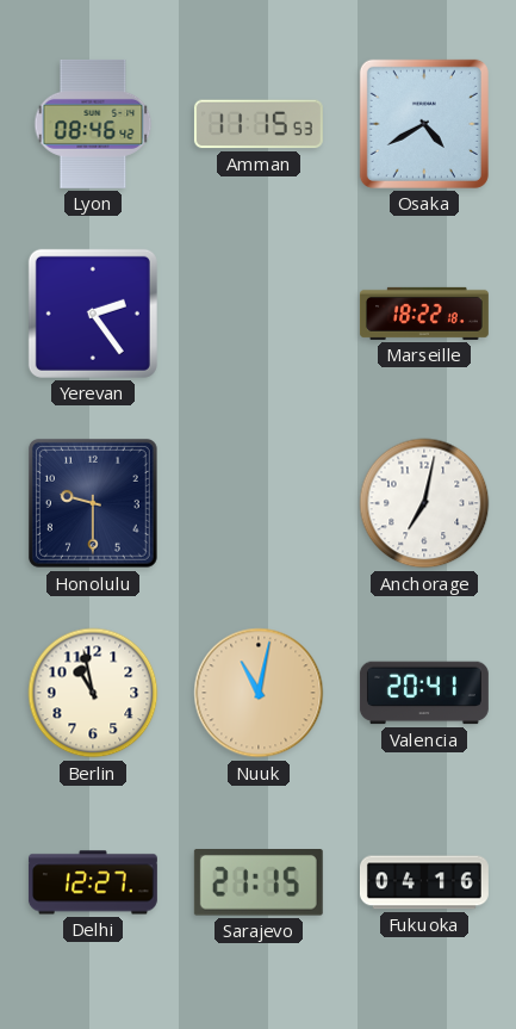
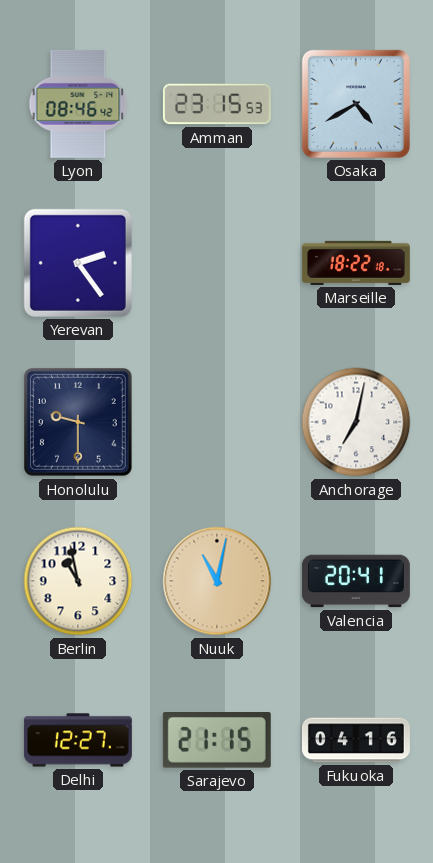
Amman: 11:15 -> 23:15 (217, 104)
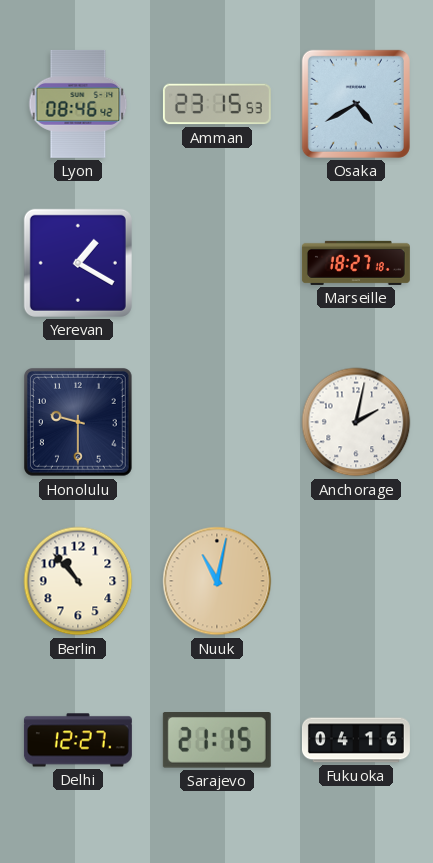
Yerevan: 2:24 -> 1:20 (78, 263)
Marseille: 18:22 -> 18:27 (356, 263)
Anchorage: 7:02 -> 2:02 (356, 422)
Berlin: 10:58 -> 10:53 (78, 581)
Valencia: 20:41 -> none (356, 581)
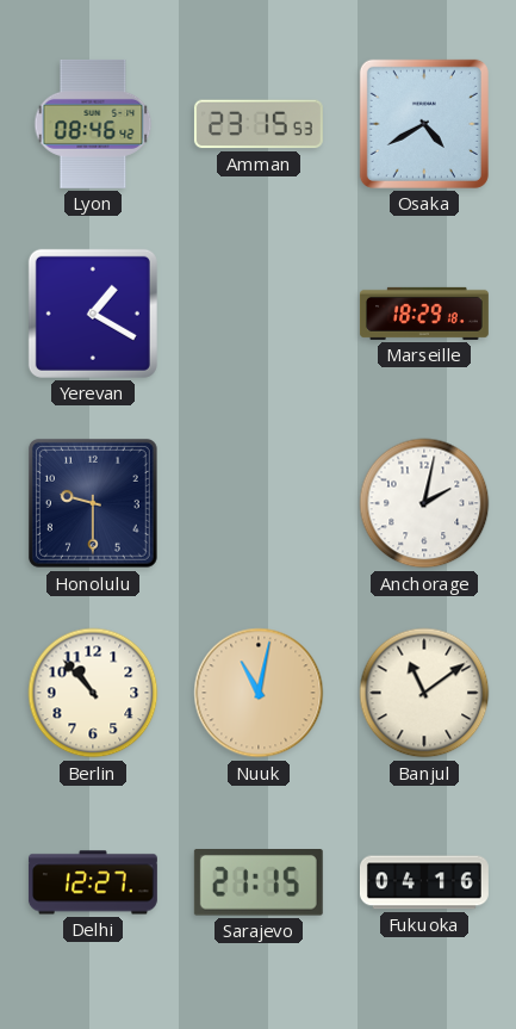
Marseille: 18:27 -> 18:29 (424, 314)
Banjul: none -> 11:09 (424, 693)
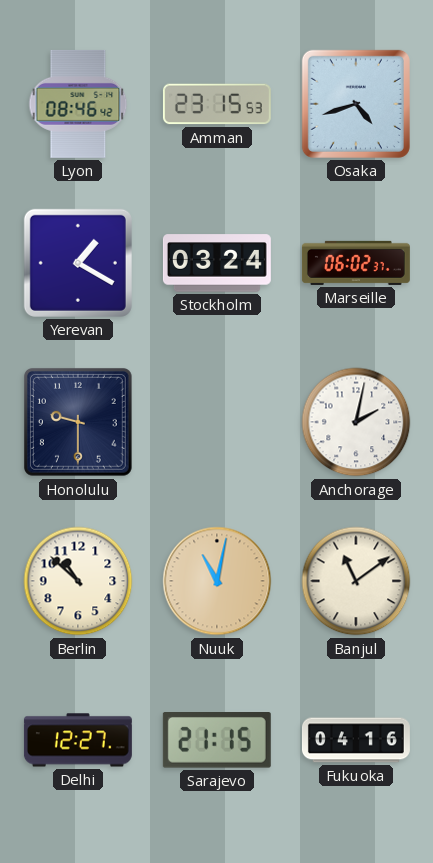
Osaka: 4:40 -> 4:42 (356, 104)
Stockholm: none -> 03:24 (217, 263)
Marseille: 18:29 -> 06:02 (356, 263)
Berlin: 10:53 -> 10:52 (78, 581)
